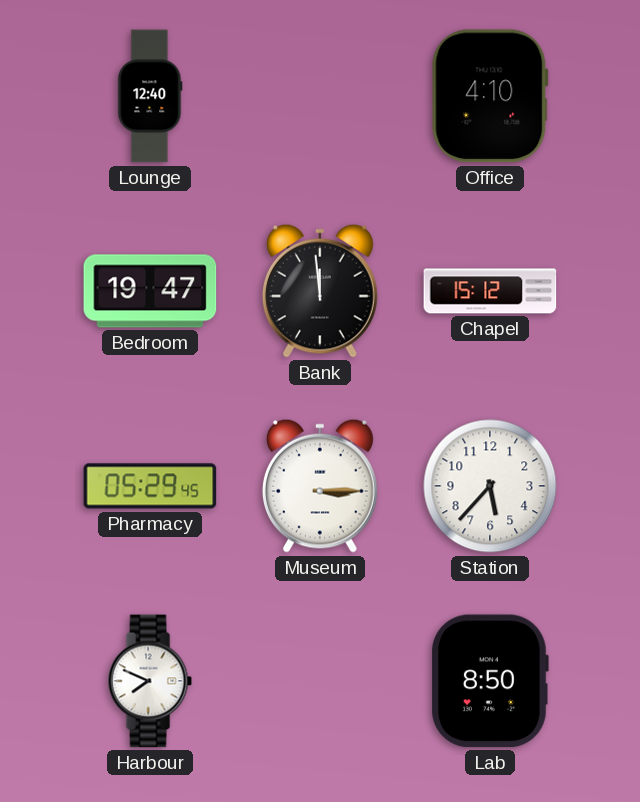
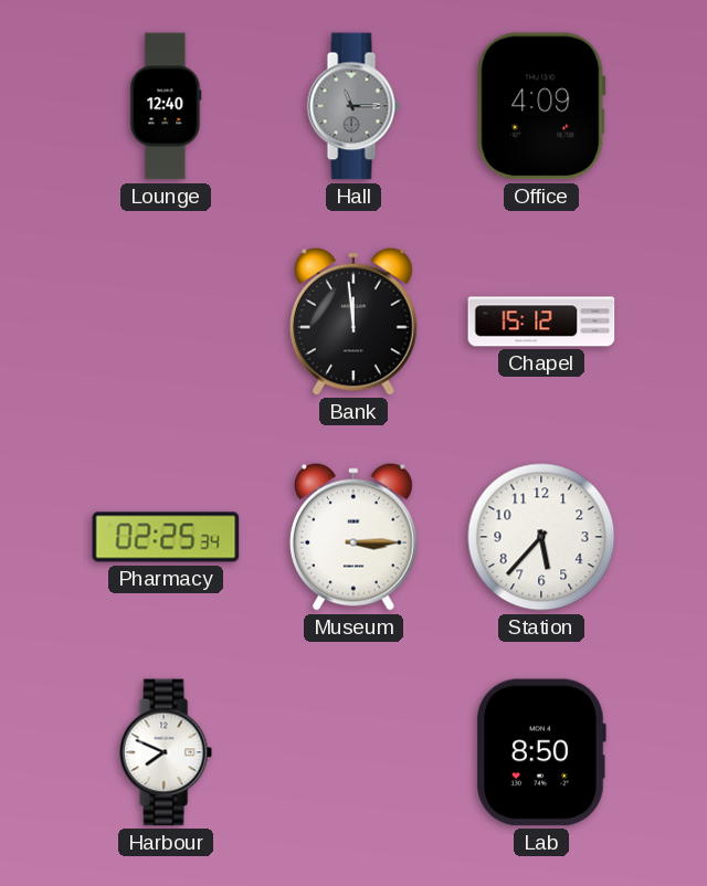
Hall: none -> 11:15 (353, 106)
Office: 4:10 -> 4:09 (541, 106)
Bedroom: 19:47 -> none (150, 291)
Pharmacy: 05:29 -> 02:25 (166, 537)
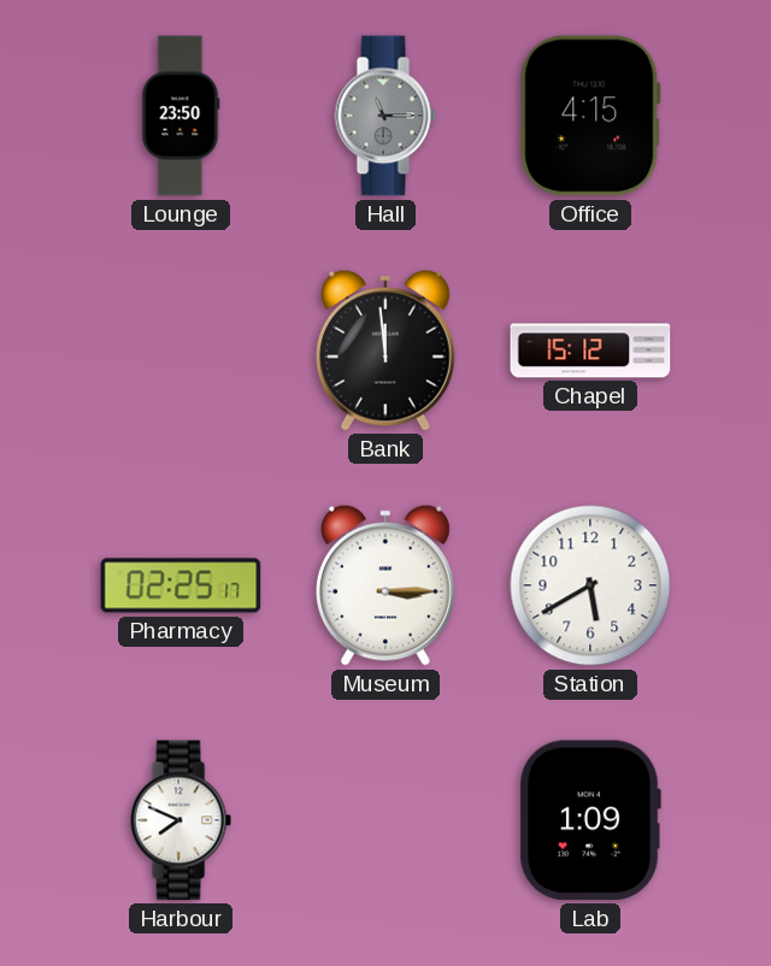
Lounge: 12:40 -> 23:50 (181, 116)
Office: 4:09 -> 4:15 (590, 116)
Pharmacy: 02:25:34 -> 02:25:17 (181, 585)
Station: 5:37 -> 5:40 (590, 585)
Lab: 8:50 -> 1:09 (590, 820)
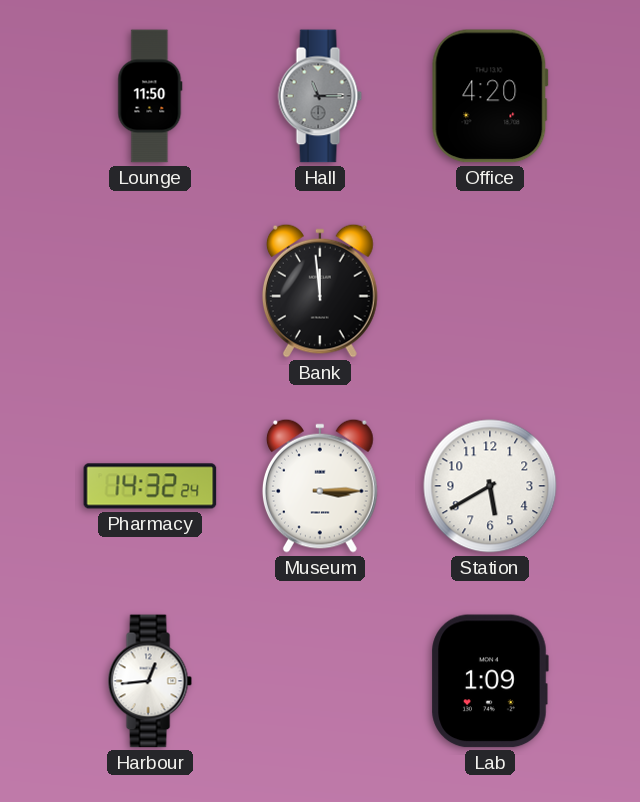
Lounge: 23:50 -> 11:50 (150, 96)
Office: 4:15 -> 4:20 (490, 96)
Chapel: 15:12 -> none (590, 351)
Pharmacy: 02:25 -> 14:32 (150, 486)
Harbour: 7:49 -> 12:44 (150, 681)
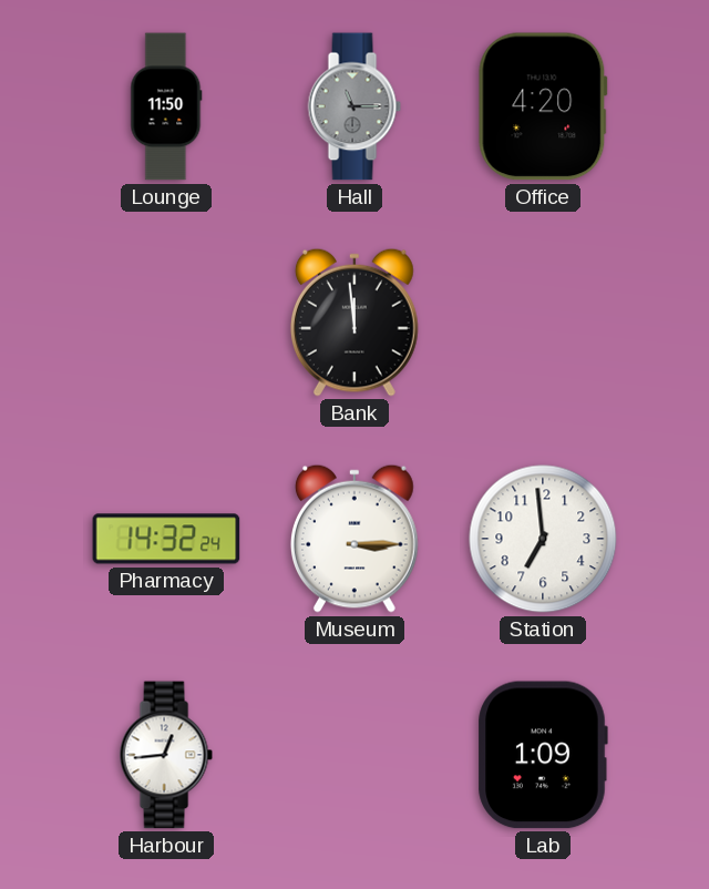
Station: 5:40 -> 6:59 (543, 539)
